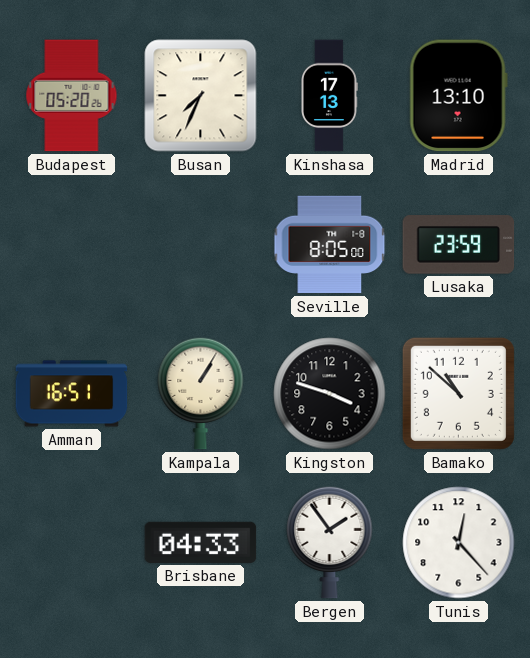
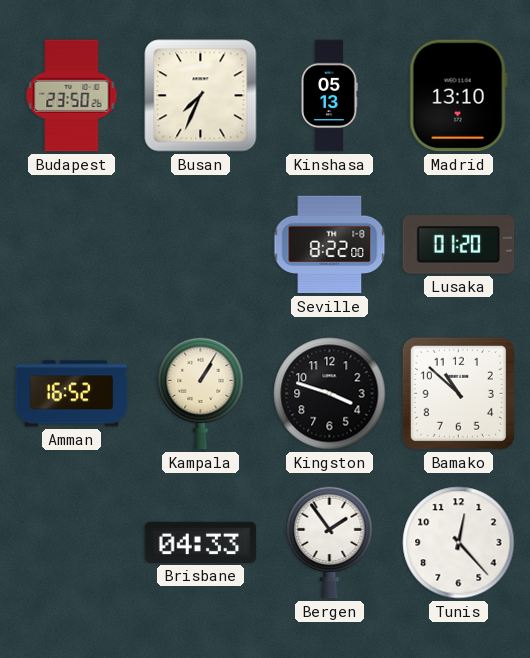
Budapest: 05:20 -> 23:50 (72, 96)
Kinshasa: 17:13 -> 05:13 (330, 96)
Seville: 8:05 -> 8:22 (330, 245)
Lusaka: 23:59 -> 01:20 (459, 245)
Amman: 16:51 -> 16:52 (72, 394)
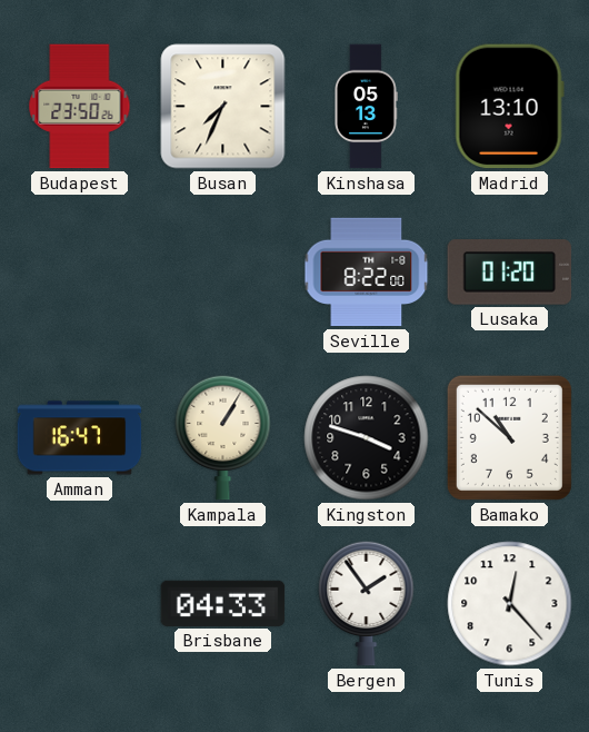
Amman: 16:52 -> 16:47 (80, 438)
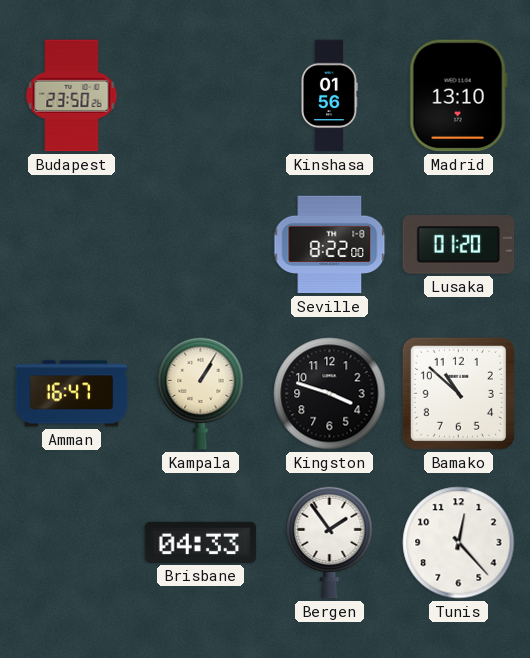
Busan: 7:34 -> none (223, 107)
Kinshasa: 05:13 -> 01:56 (330, 96)
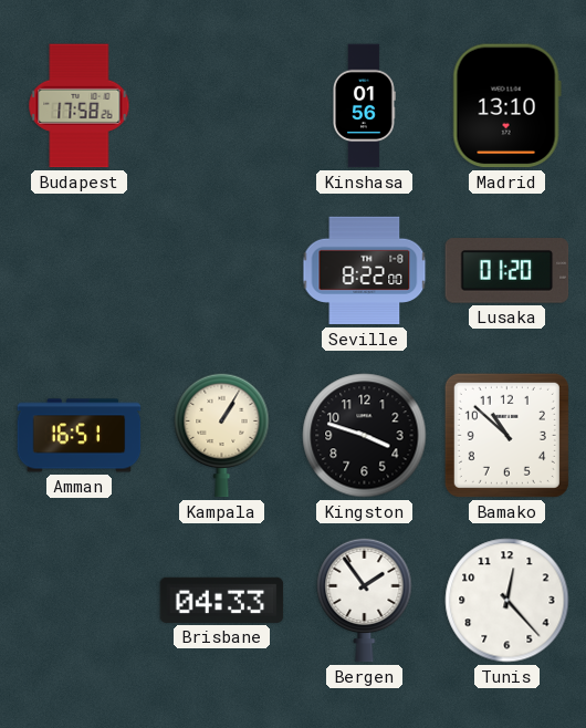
Budapest: 23:50 -> 17:58 (80, 106)
Amman: 16:47 -> 16:51 (80, 436)
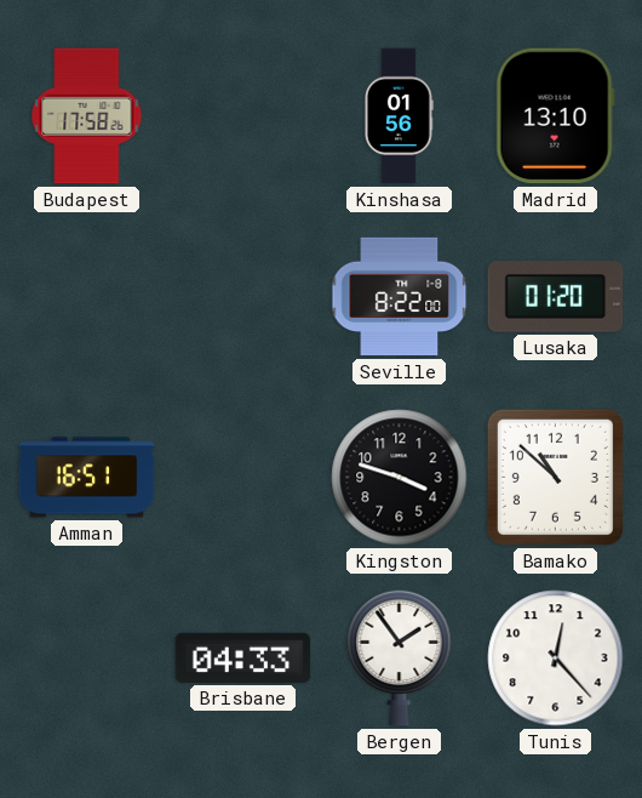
Kampala: 1:05 -> none (222, 435)
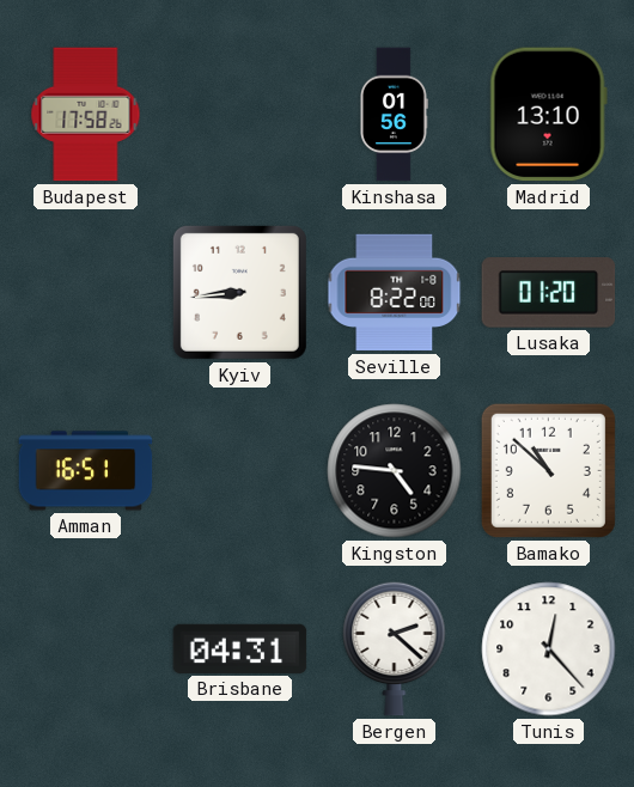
Kyiv: none -> 8:44 (239, 292)
Kingston: 3:48 -> 4:46 (395, 471)
Brisbane: 04:33 -> 04:31 (240, 648)
Bergen: 1:54 -> 2:22 (395, 648)
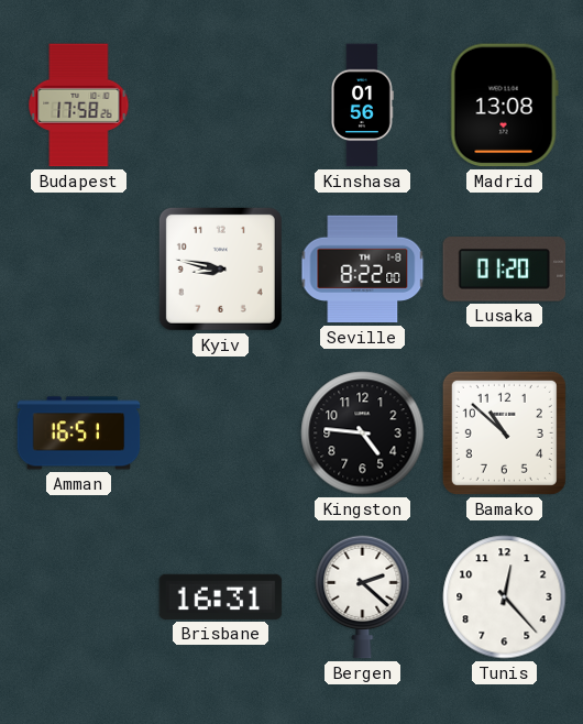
Madrid: 13:10 -> 13:08 (504, 106)
Kyiv: 8:44 -> 8:47 (220, 268)
Brisbane: 04:31 -> 16:31 (221, 596)
